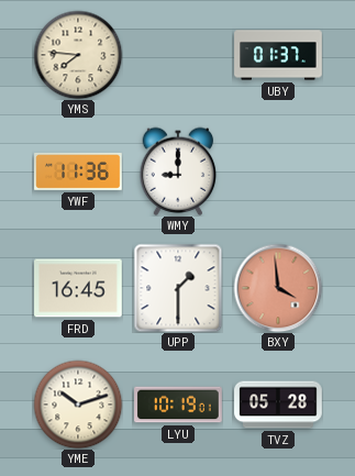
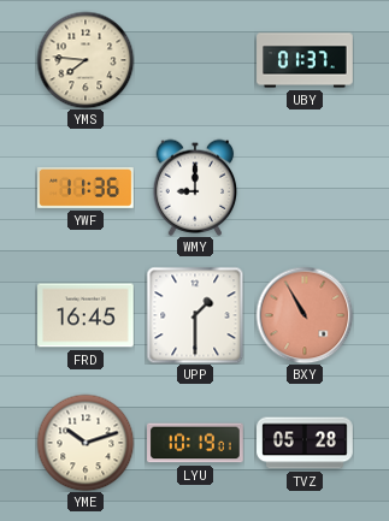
BXY: 3:59 -> 10:55 (305, 315)
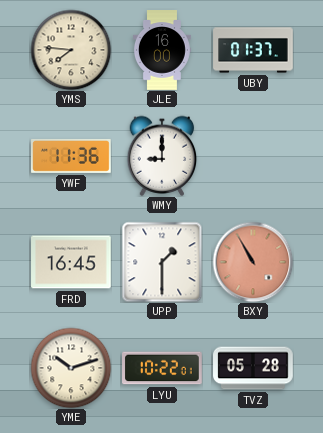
JLE: none -> 16:00 (162, 50)
LYU: 10:19 -> 10:22 (162, 368)
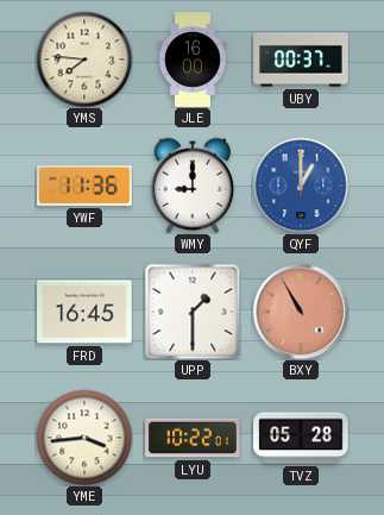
UBY: 01:37 -> 00:37 (301, 59)
QYF: none -> 1:00 (301, 186)
YME: 10:12 -> 3:44 (84, 438)
